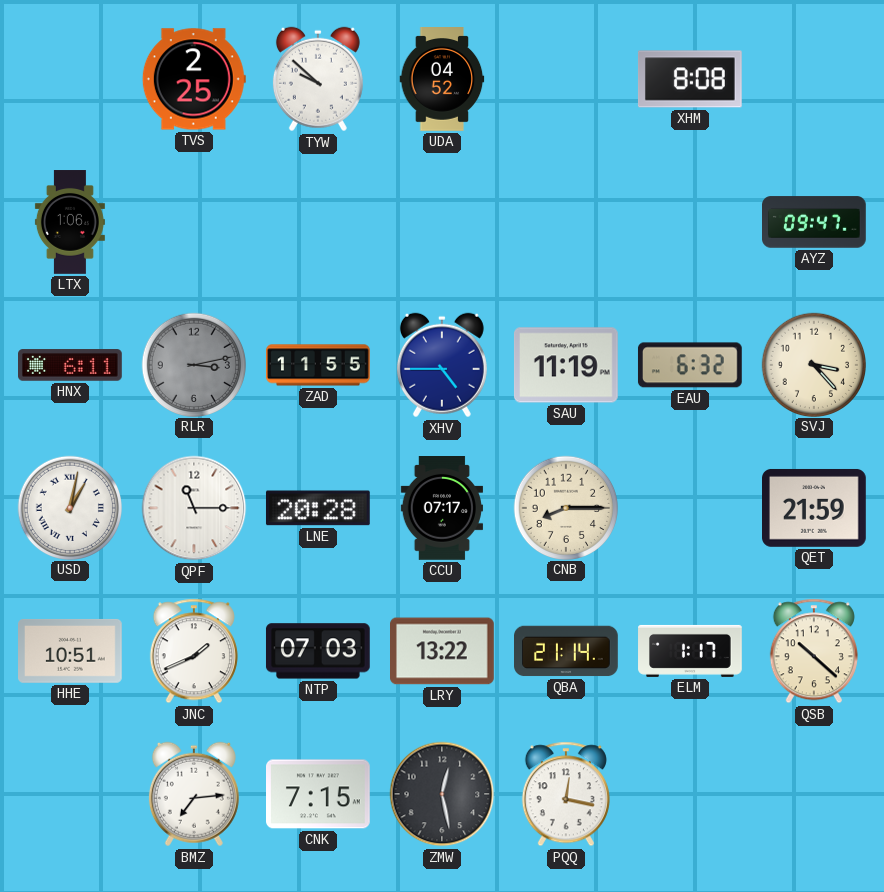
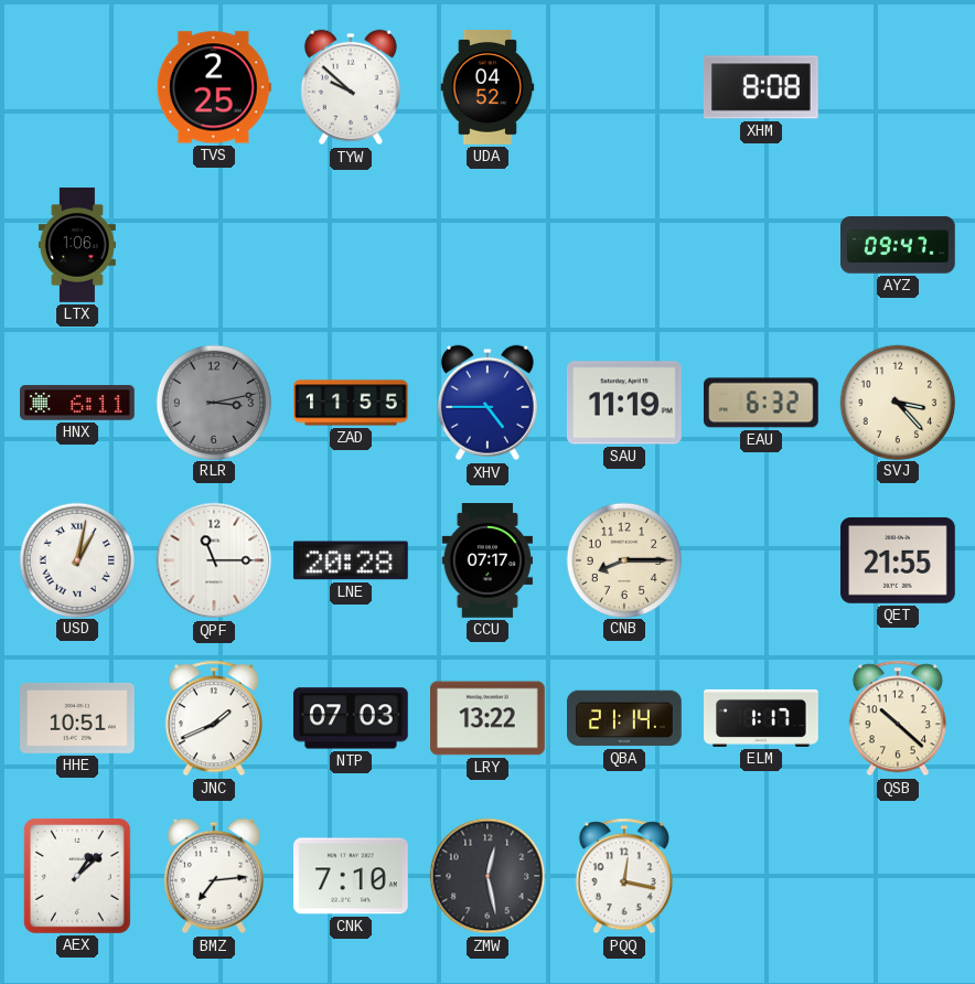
QET: 21:59 -> 21:55 (899, 560)
AEX: none -> 1:08 (77, 877)
CNK: 7:15 -> 7:10 (352, 876)
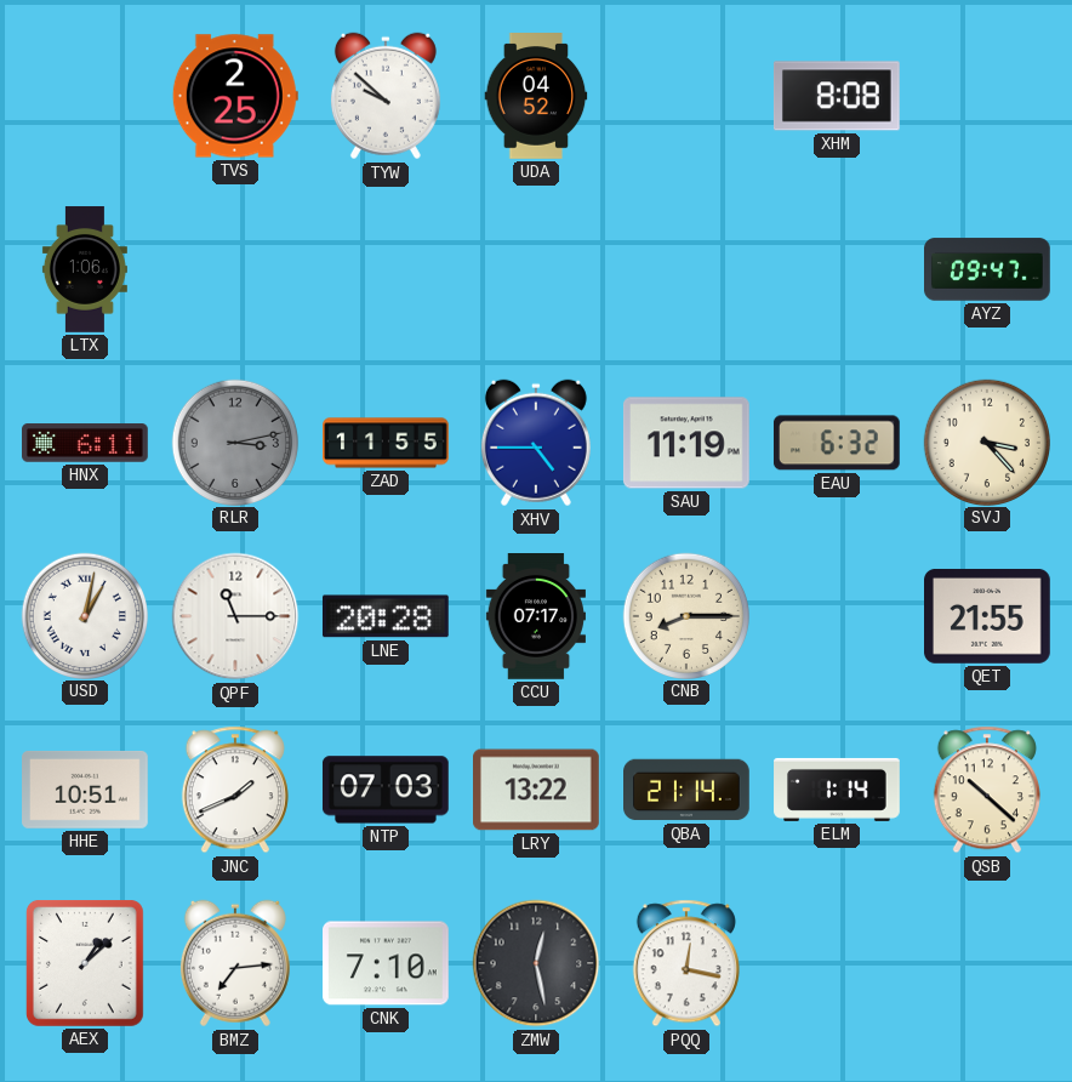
ELM: 1:17 -> 1:14 (837, 790)
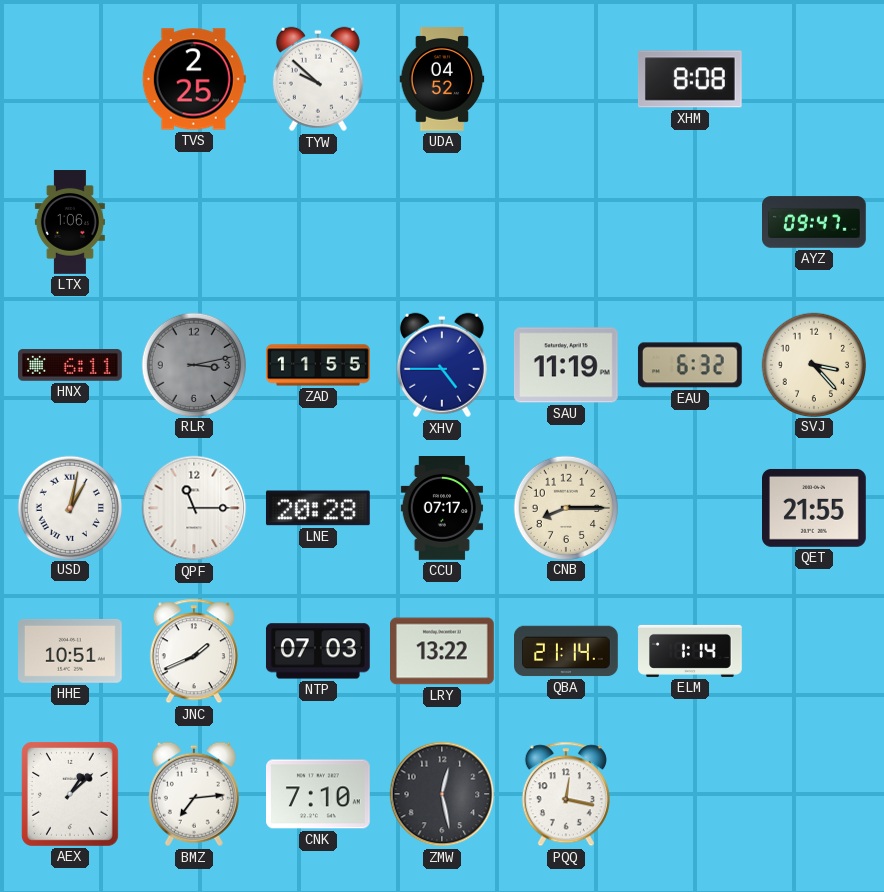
QSB: 10:22 -> none (987, 790)
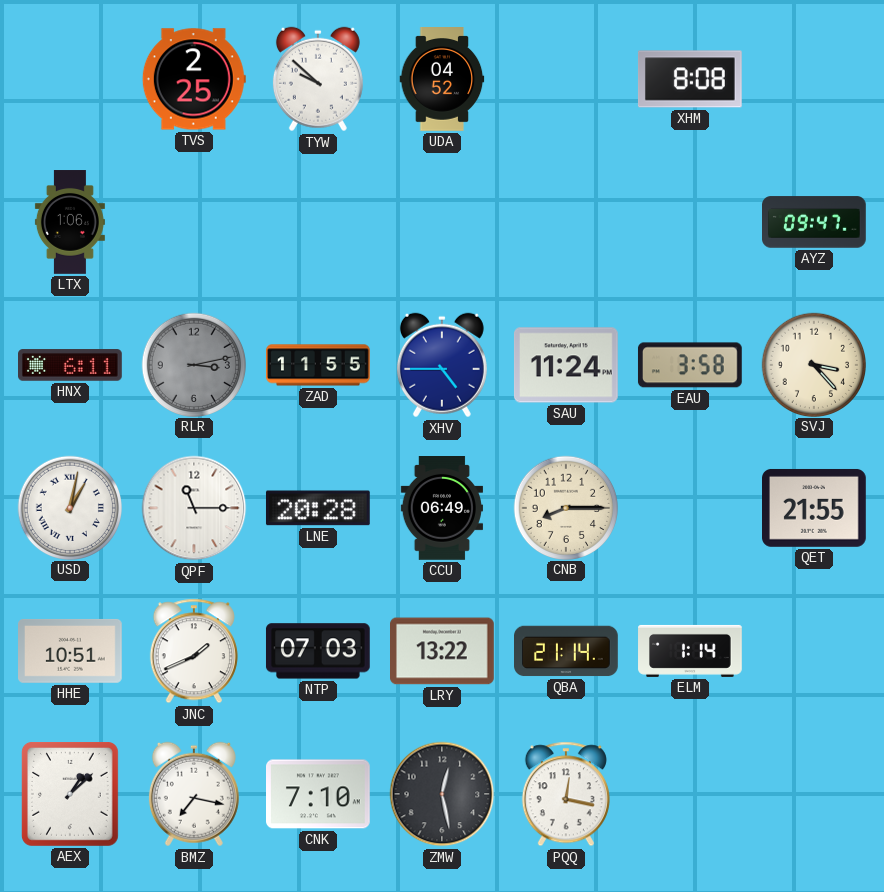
SAU: 11:19 -> 11:24 (566, 365)
EAU: 6:32 -> 3:58 (690, 365)
CCU: 07:17 -> 06:49 (441, 509)
BMZ: 7:14 -> 7:17 (194, 794)
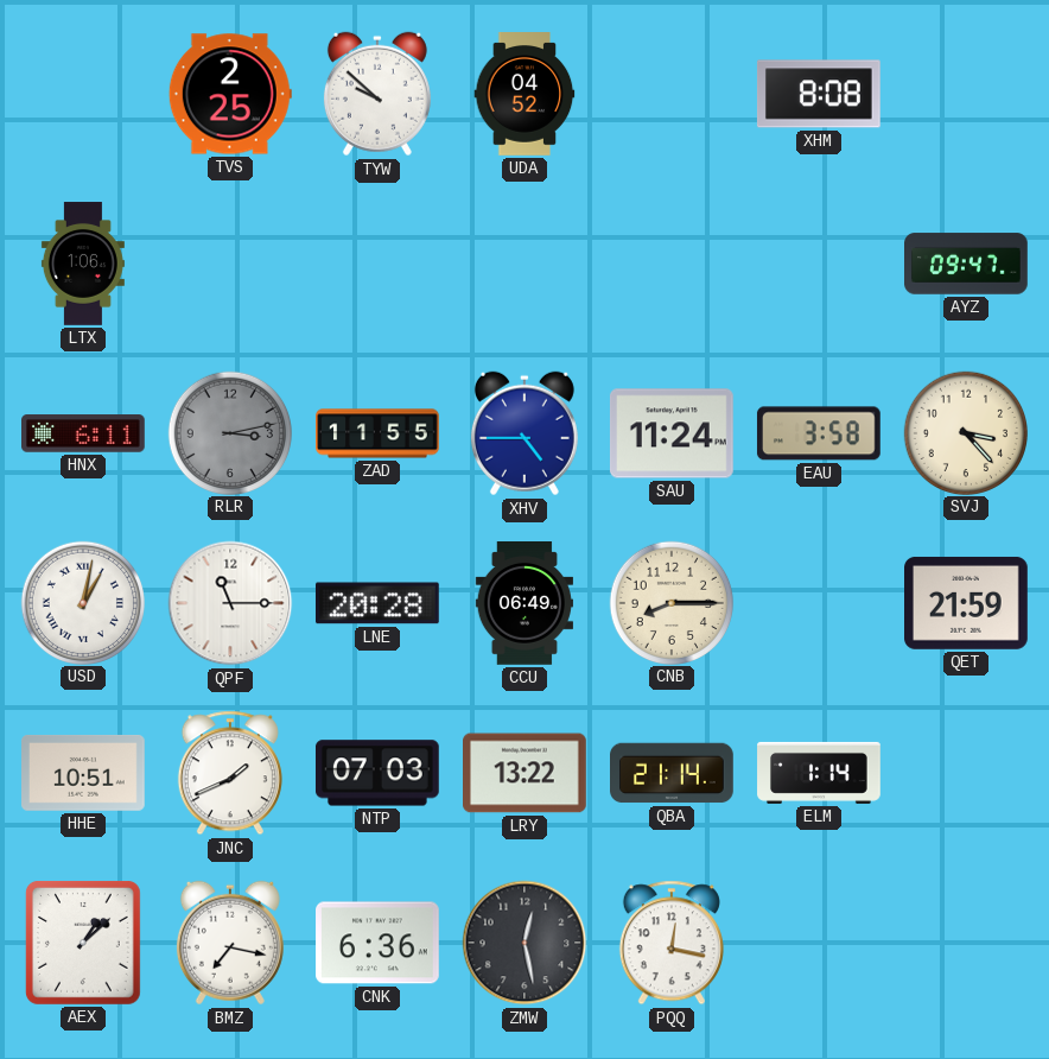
QET: 21:55 -> 21:59 (967, 603)
CNK: 7:10 -> 6:36 (379, 943)
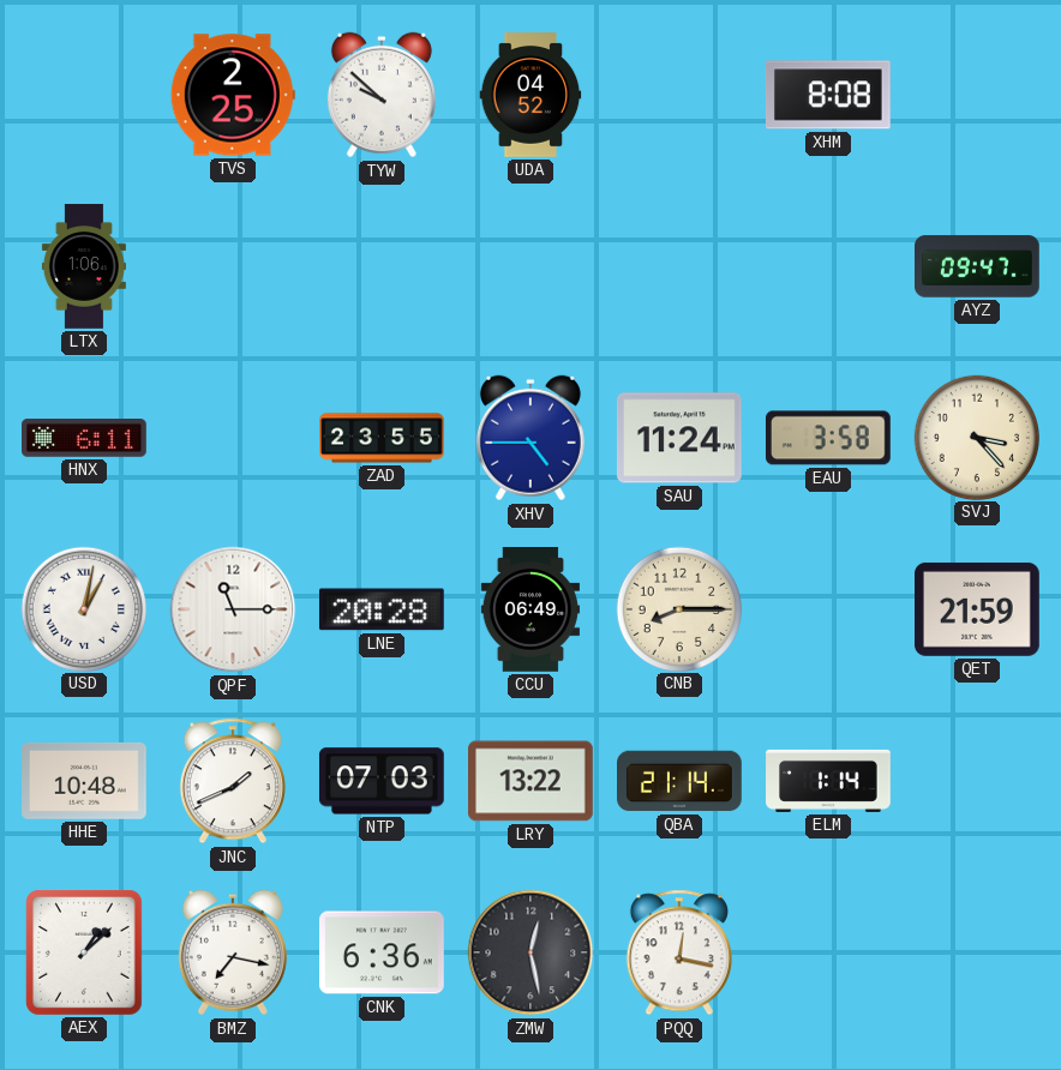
RLR: 3:13 -> none (229, 432)
ZAD: 11:55 -> 23:55 (382, 438)
HHE: 10:51 -> 10:48 (85, 781)
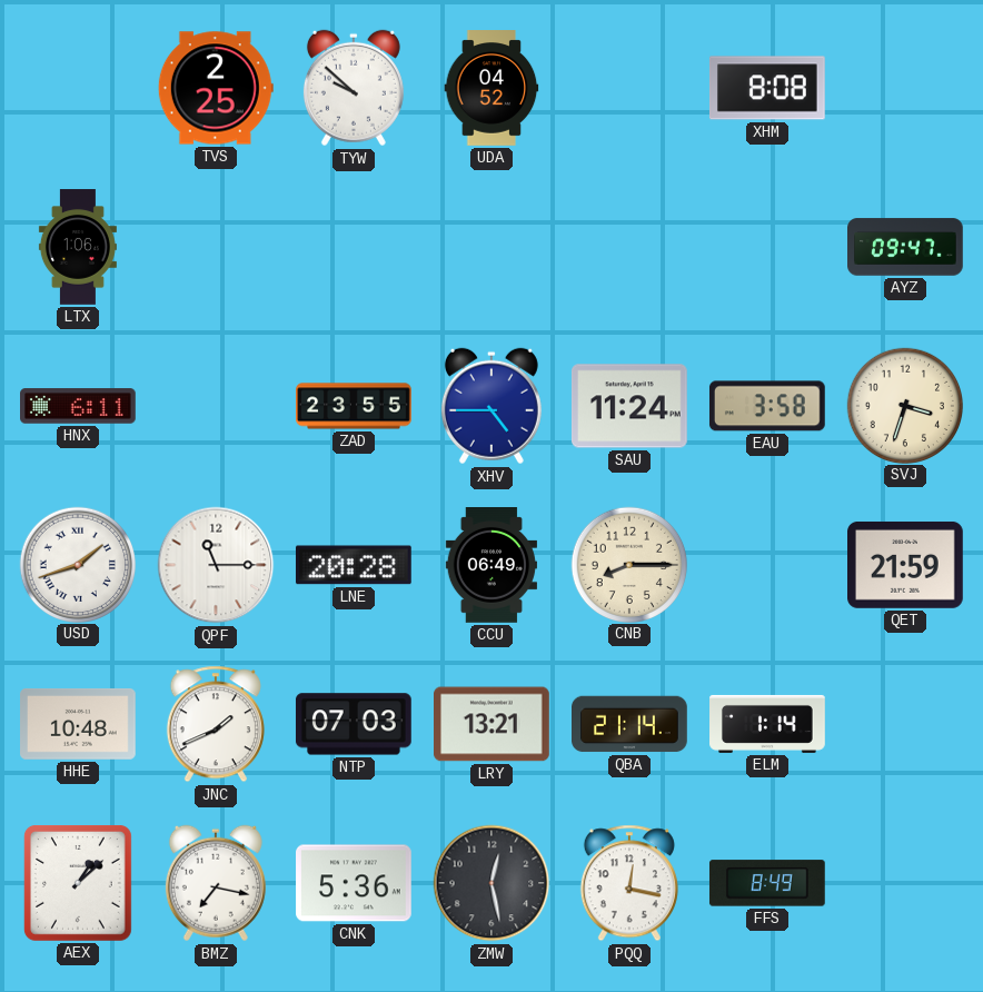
SVJ: 3:23 -> 3:33 (904, 405)
USD: 1:02 -> 1:42 (77, 564)
LRY: 13:22 -> 13:21 (493, 724)
CNK: 6:36 -> 5:36 (355, 883)
FFS: none -> 8:49 (767, 883)
